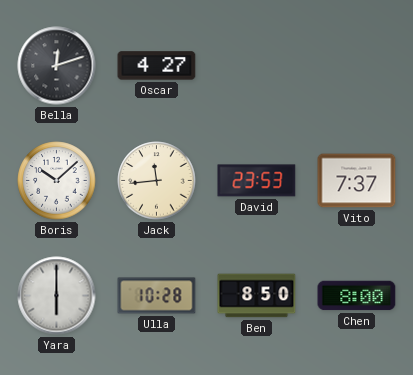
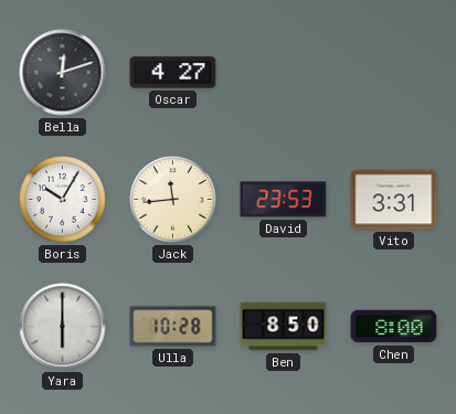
Boris: 10:08 -> 10:05 (63, 200)
Vito: 7:37 -> 3:31 (394, 200)
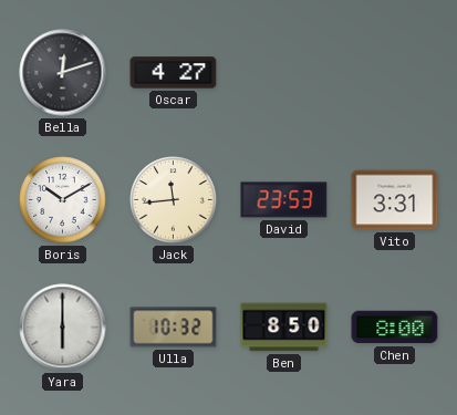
Boris: 10:05 -> 10:10 (63, 200)
Ulla: 10:28 -> 10:32 (174, 328)
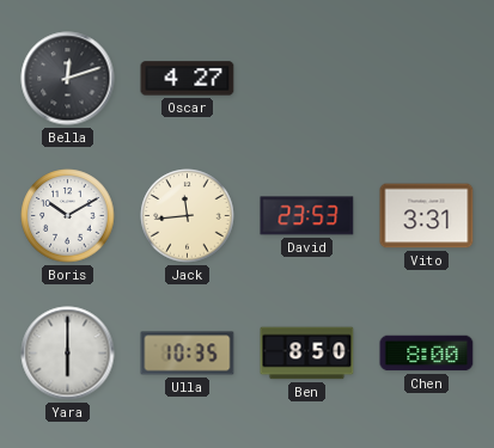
Ulla: 10:32 -> 10:35 (188, 354)
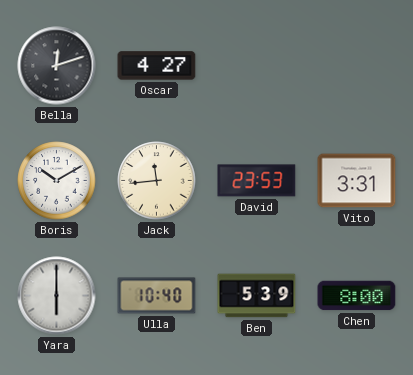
Ulla: 10:35 -> 10:40 (157, 296)
Ben: 8:50 -> 5:39 (257, 296)
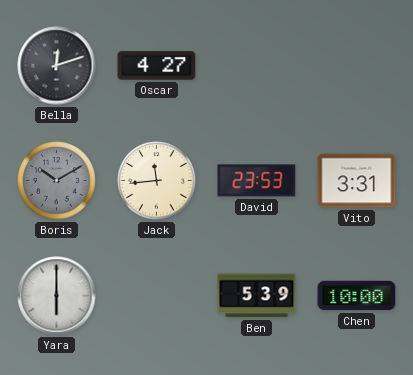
Boris dial: white -> grey (57, 181)
Ulla: 10:40 -> none (157, 296)
Chen: 8:00 -> 10:00 (357, 296)
